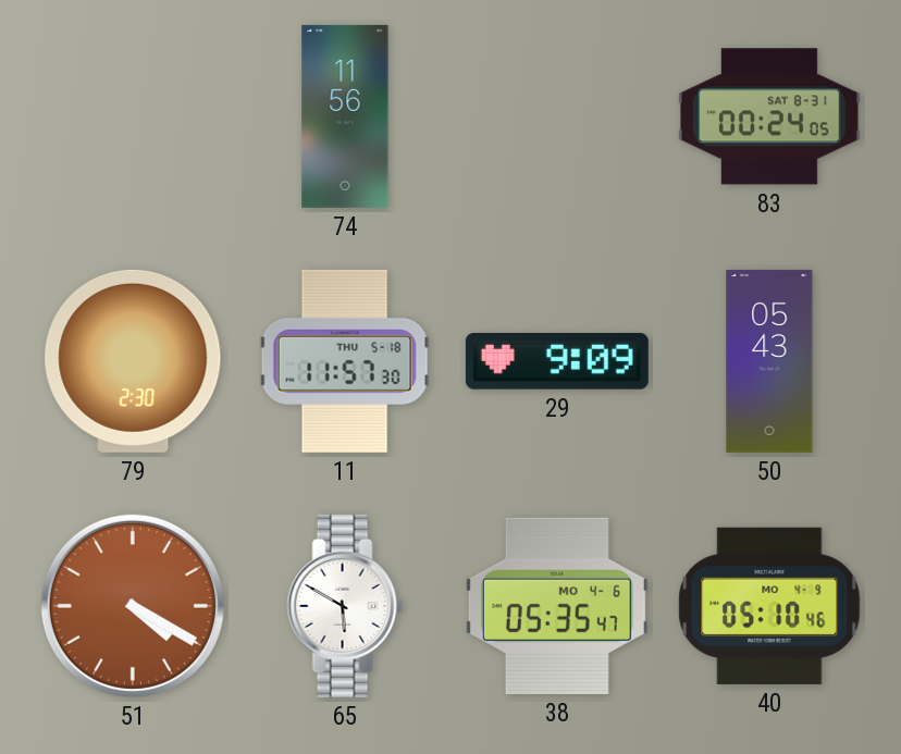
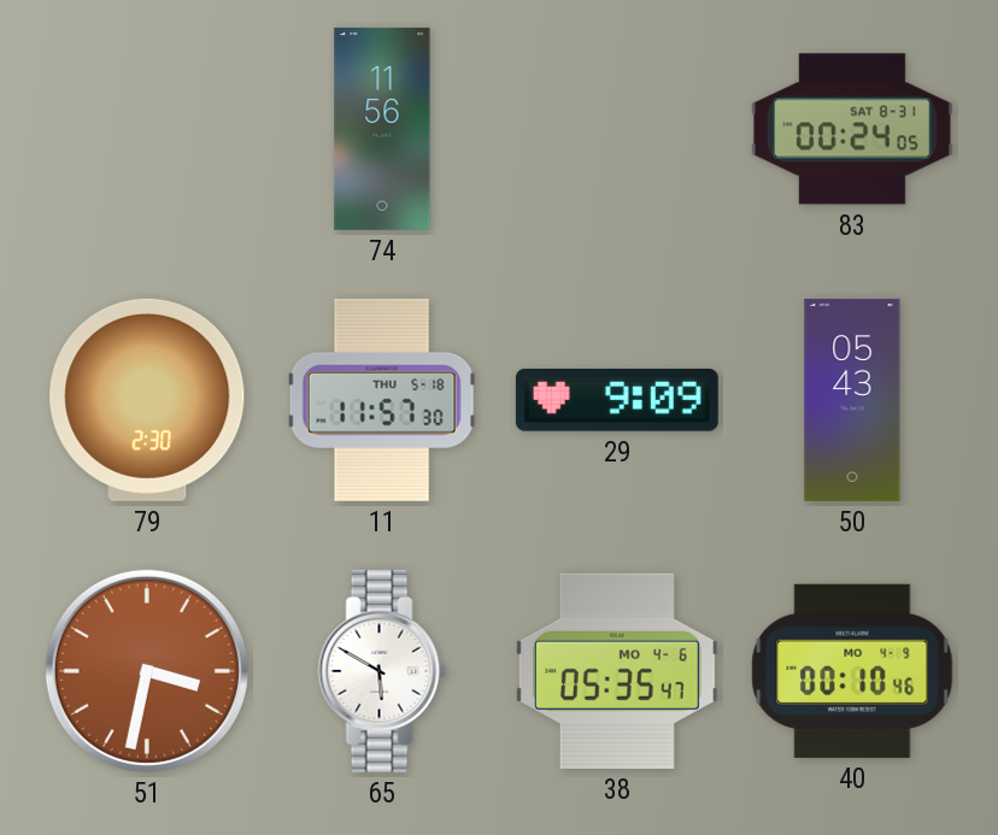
51: 4:20 -> 3:32 (147, 671)
40: 05:10 -> 00:10 (852, 671)
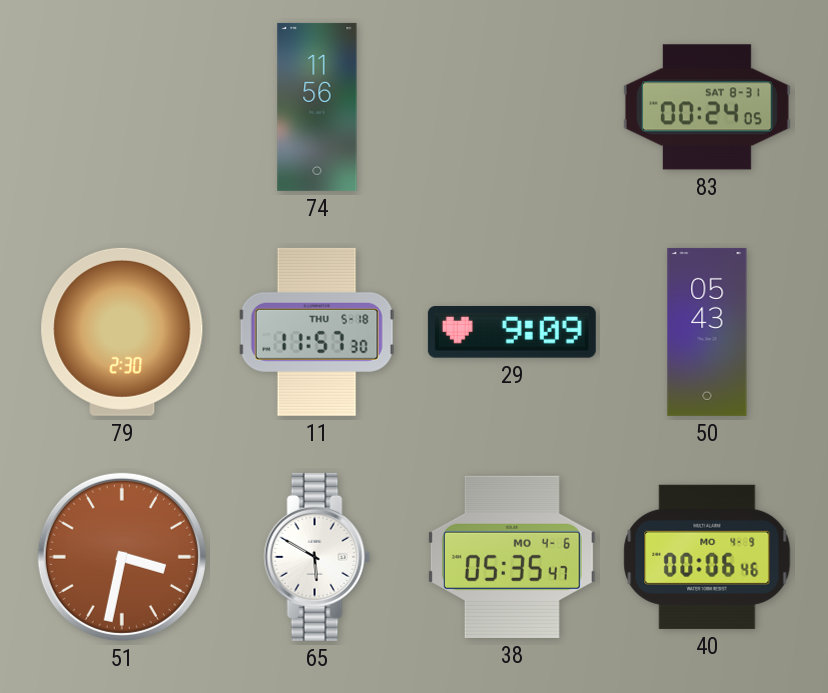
40: 00:10 -> 00:06 (707, 557)
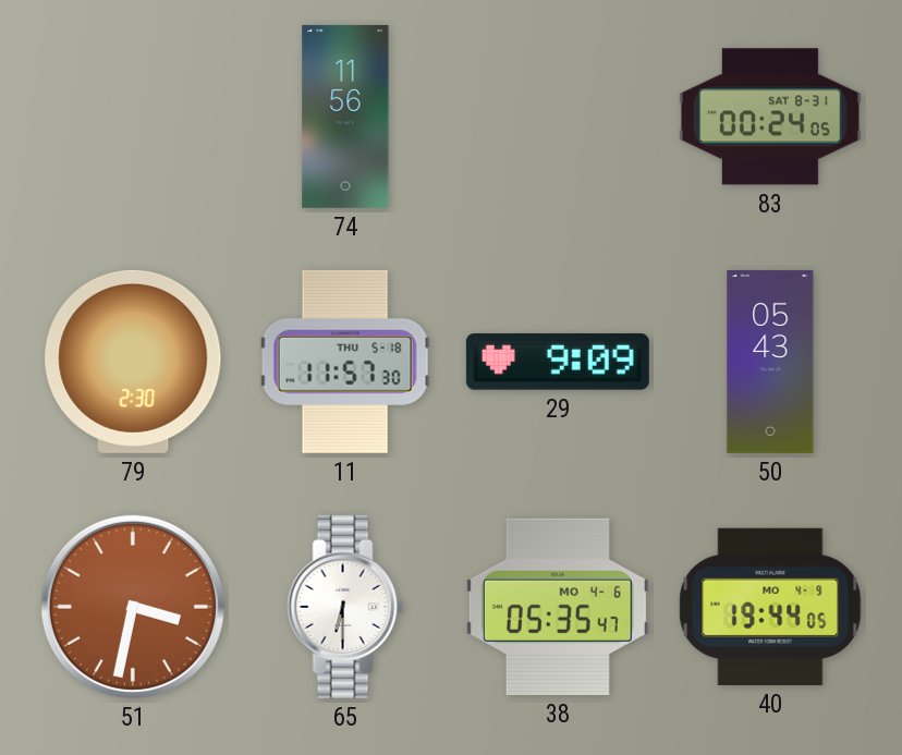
65: 5:50 -> 6:30 (345, 607)
40: 00:06 -> 19:44 (770, 607)
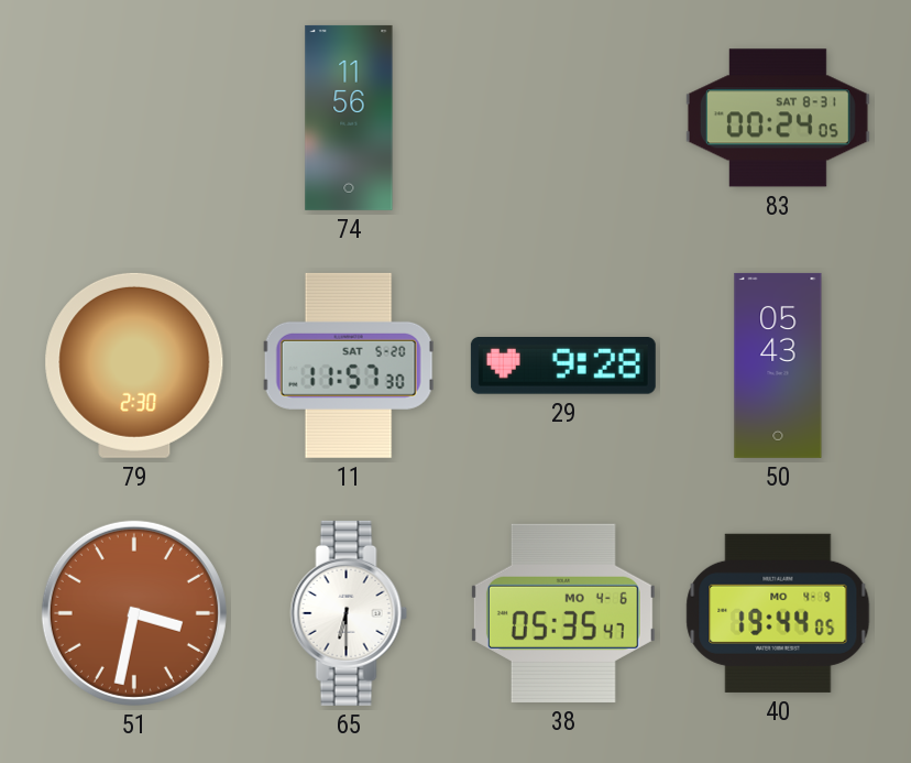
11 date: THU 5-18 -> SAT 5-20 (349, 366)
29: 9:09 -> 9:28 (563, 367)
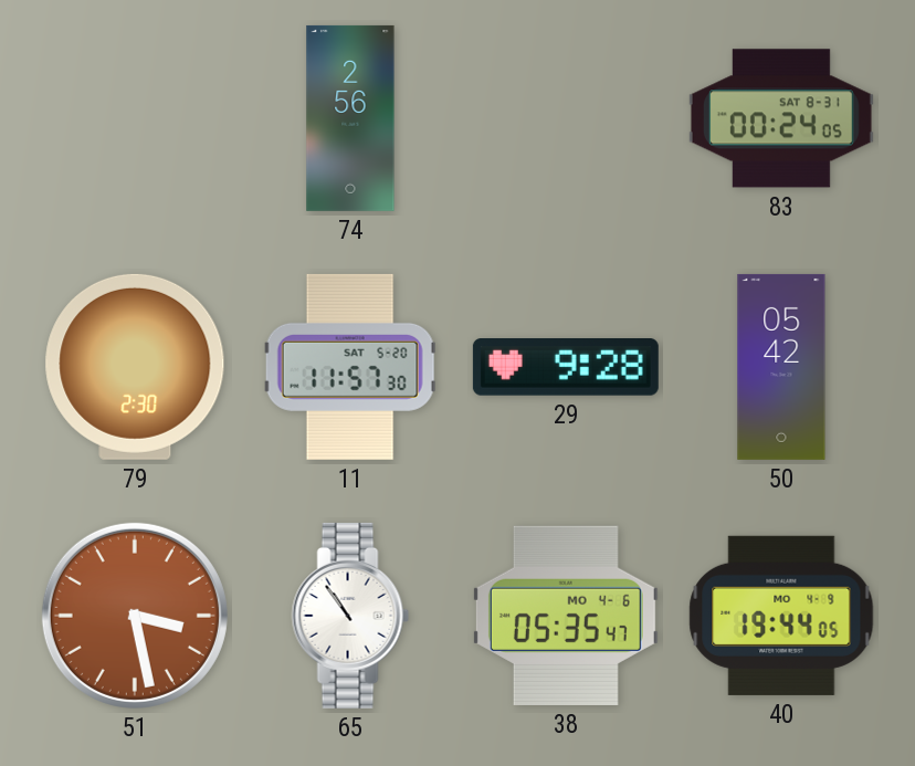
74: 11:56 -> 2:56 (350, 118)
50: 05:43 -> 05:42 (781, 367)
51: 3:32 -> 3:28 (135, 616)
65: 6:30 -> 10:54 (350, 616)
